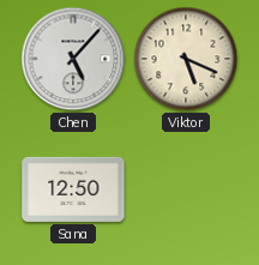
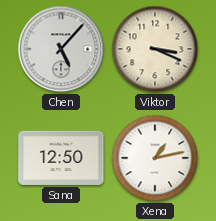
Viktor: 5:19 -> 3:19 (155, 49)
Xena: none -> 1:13 (155, 158)
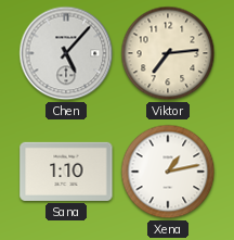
Viktor: 3:19 -> 7:14 (168, 53)
Sana: 12:50 -> 1:10 (66, 172)
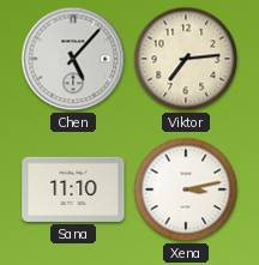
Sana: 1:10 -> 11:10 (73, 189)
Xena: 1:13 -> 3:13 (186, 189)
